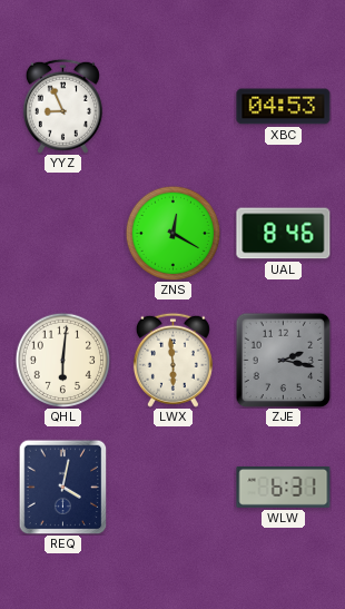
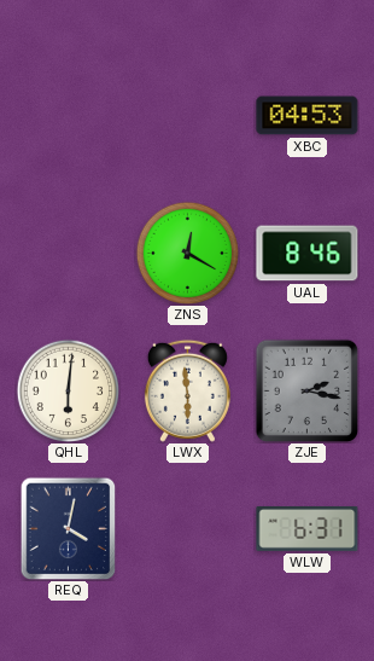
YYZ: 8:56 -> none (62, 106)
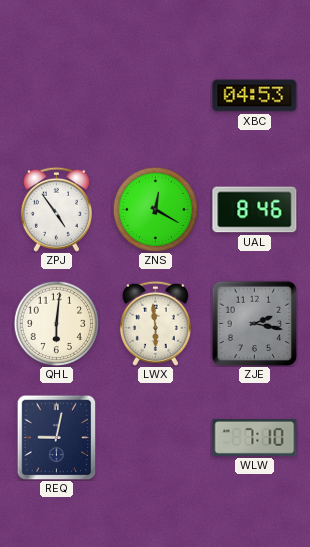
ZPJ: none -> 4:54 (56, 209)
REQ: 4:02 -> 9:02 (57, 437)
WLW: 6:31 -> 7:10 (255, 437)
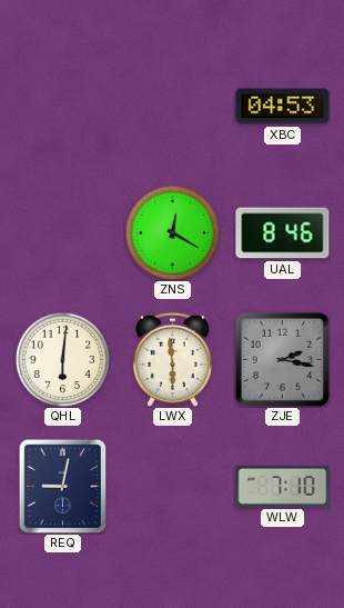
ZPJ: 4:54 -> none (56, 209)
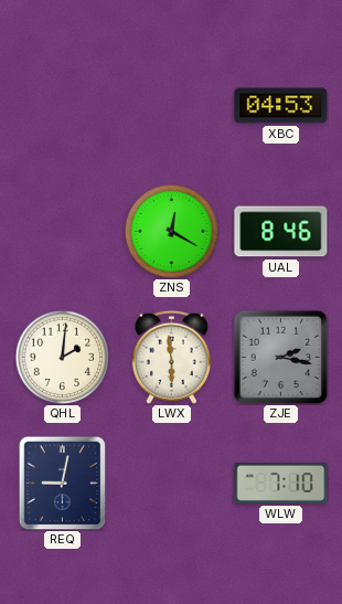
QHL: 6:01 -> 2:01 (62, 357)
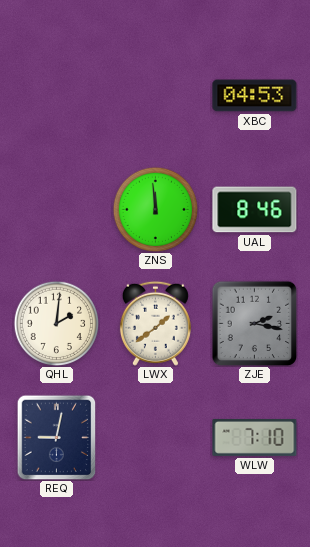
ZNS: 12:20 -> 11:59 (155, 209)
LWX: 5:59 -> 1:39 (155, 323)
